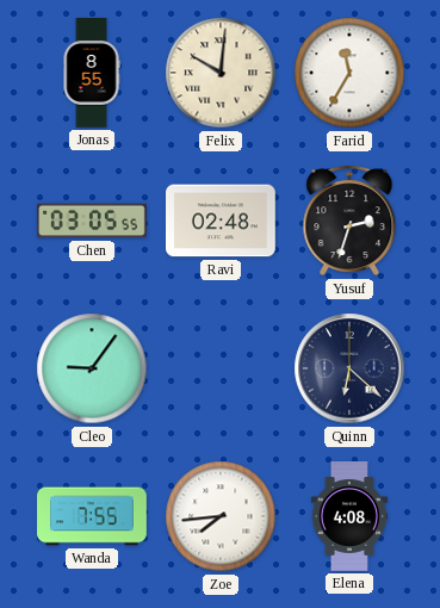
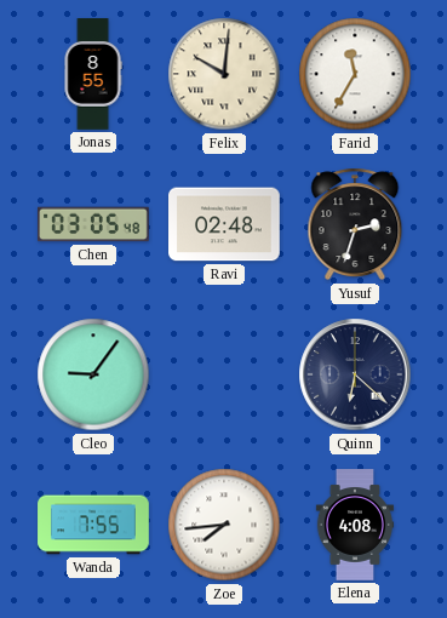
Chen: 03:05:55 -> 03:05:48 (93, 224)
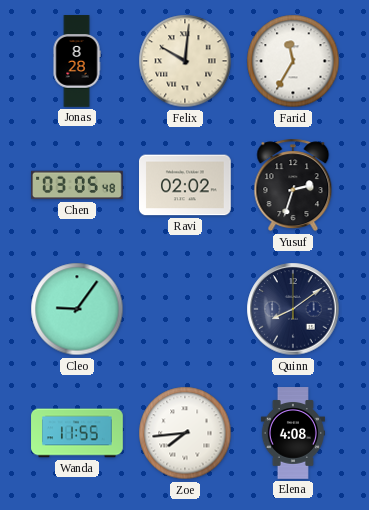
Jonas: 8:55 -> 8:28 (77, 61)
Ravi: 02:48 -> 02:02 (186, 185)
Quinn: 6:22 -> 8:09 (293, 309)
Wanda: 7:55 -> 11:55 (77, 433)
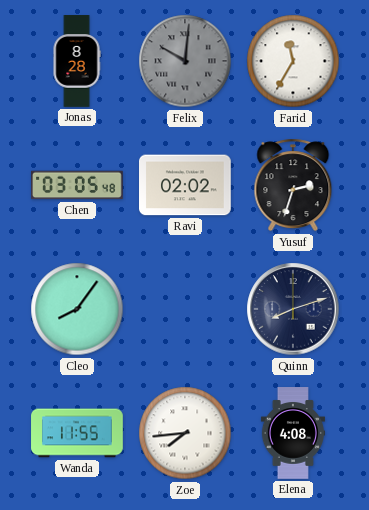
Felix dial: cream -> grey (185, 61)
Cleo: 9:06 -> 8:06 (77, 309)
Quinn: 8:09 -> 8:12 (293, 309)
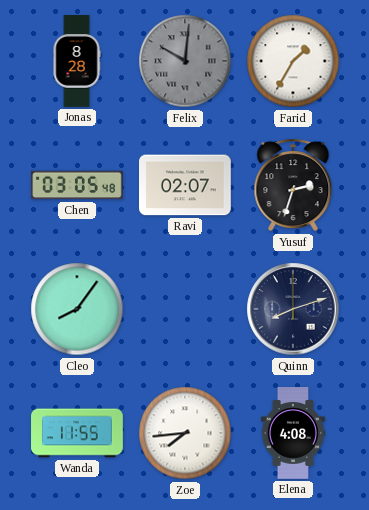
Farid: 11:35 -> 1:35 (293, 61)
Ravi: 02:02 -> 02:07 (186, 185)
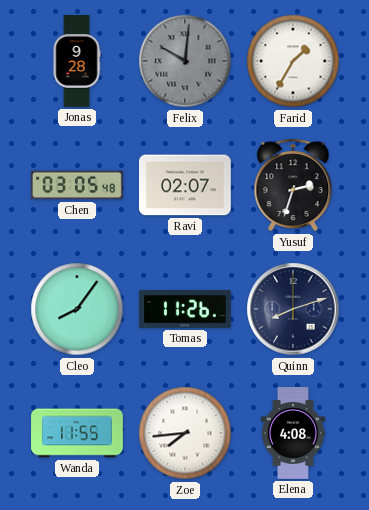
Jonas: 8:28 -> 9:28 (77, 61)
Tomas: none -> 11:26 (185, 309)
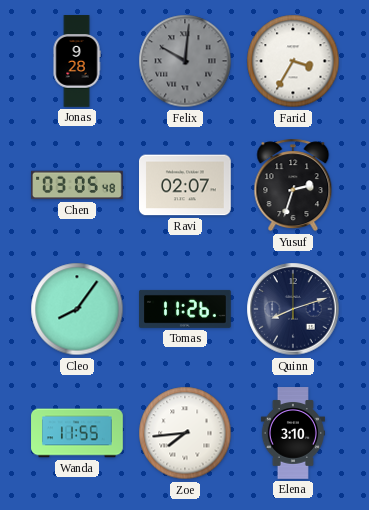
Farid: 1:35 -> 3:35 (293, 61)
Elena: 4:08 -> 3:10 (292, 433)
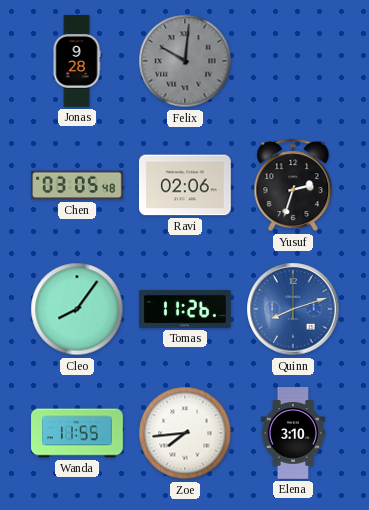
Farid: 3:35 -> none (293, 61)
Ravi: 02:07 -> 02:06 (186, 185)
Quinn dial: navy -> blue (293, 309)
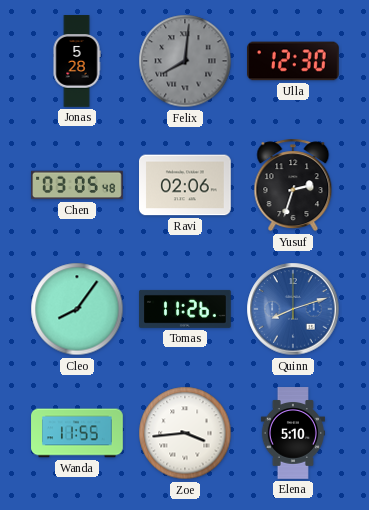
Jonas: 9:28 -> 5:28 (77, 61)
Felix: 10:01 -> 8:01 (185, 61)
Ulla: none -> 12:30 (294, 61)
Zoe: 7:44 -> 3:44 (185, 433)
Elena: 3:10 -> 5:10 (292, 433)
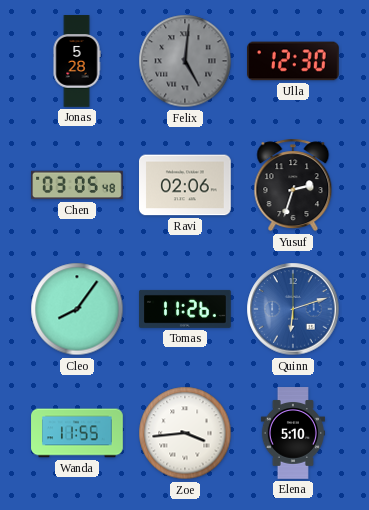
Felix: 8:01 -> 5:01 (185, 61)
Quinn: 8:12 -> 6:12 (293, 309)
